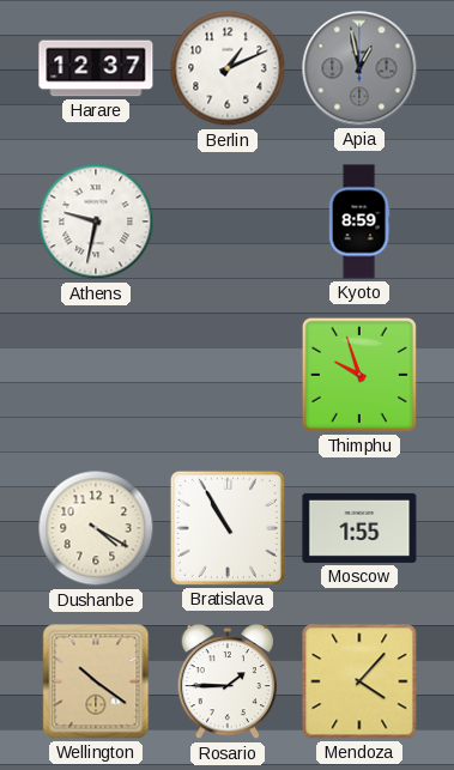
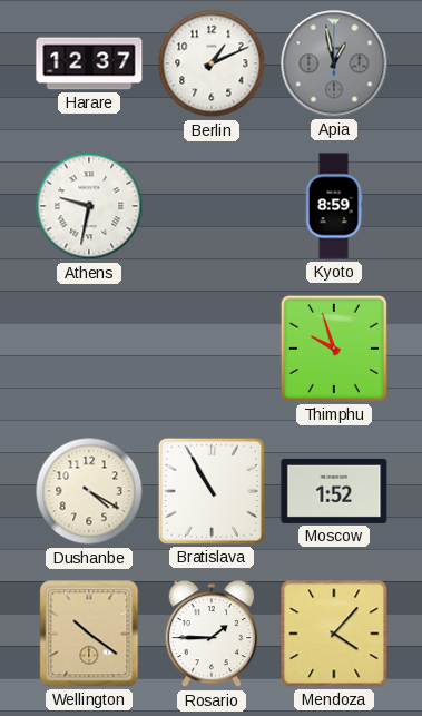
Moscow: 1:55 -> 1:52 (334, 491)
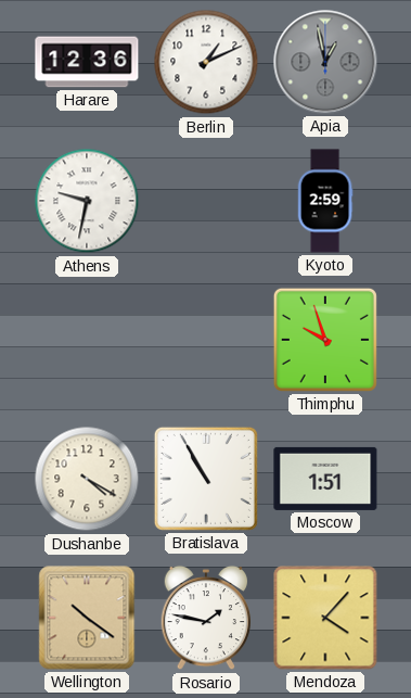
Harare: 12:37 -> 12:36 (87, 62)
Kyoto: 8:59 -> 2:59 (325, 201)
Moscow: 1:52 -> 1:51 (325, 479)
Rosario: 1:45 -> 1:47 (206, 618)
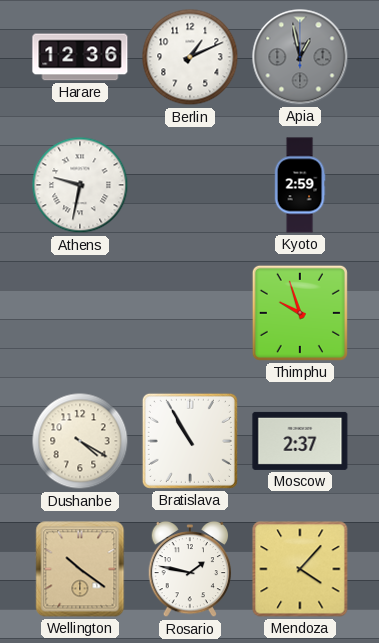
Moscow: 1:51 -> 2:37 (300, 441)
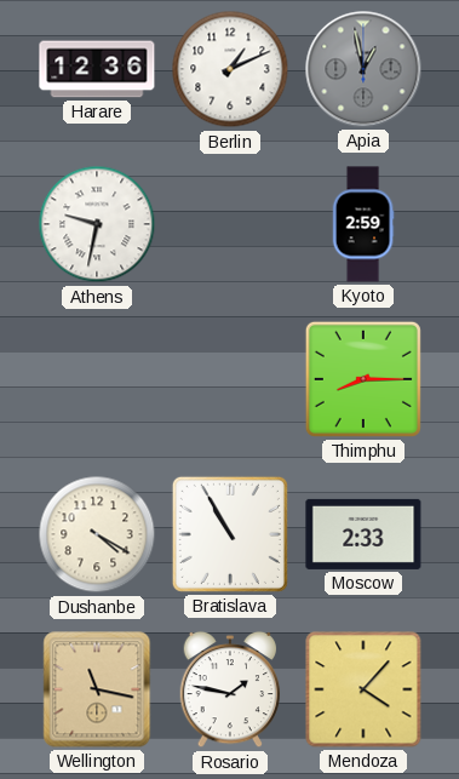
Thimphu: 9:57 -> 8:15 (363, 379)
Moscow: 2:37 -> 2:33 (363, 534)
Wellington: 10:21 -> 11:17 (97, 689)
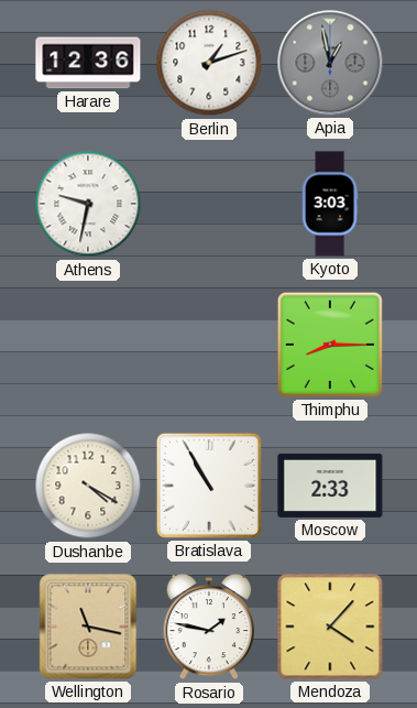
Berlin: 1:11 -> 1:12 (209, 63)
Kyoto: 2:59 -> 3:03 (330, 204)
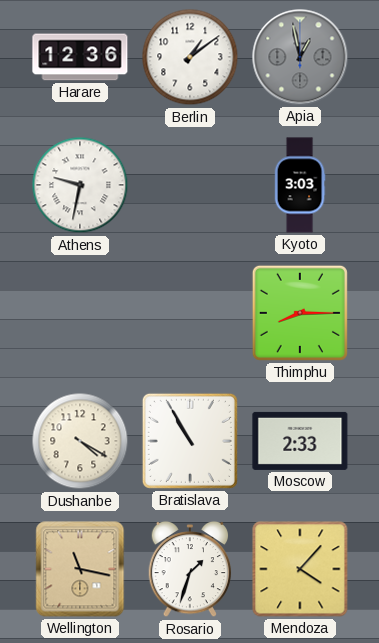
Berlin: 1:12 -> 1:09 (190, 57)
Rosario: 1:47 -> 1:33 (190, 569)
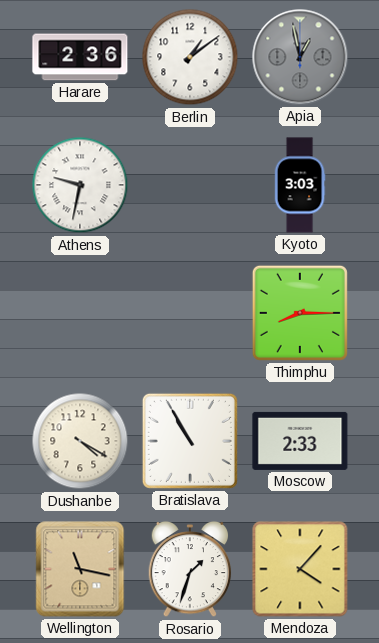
Harare: 12:36 -> 2:36 (80, 57)
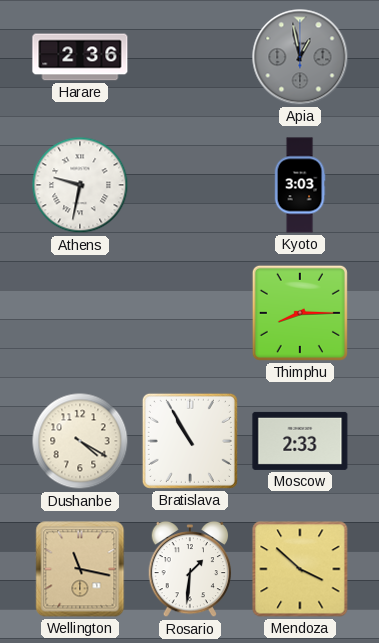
Berlin: 1:09 -> none (190, 57)
Rosario: 1:33 -> 1:31 (190, 569)
Mendoza: 4:07 -> 3:52 (300, 569)
